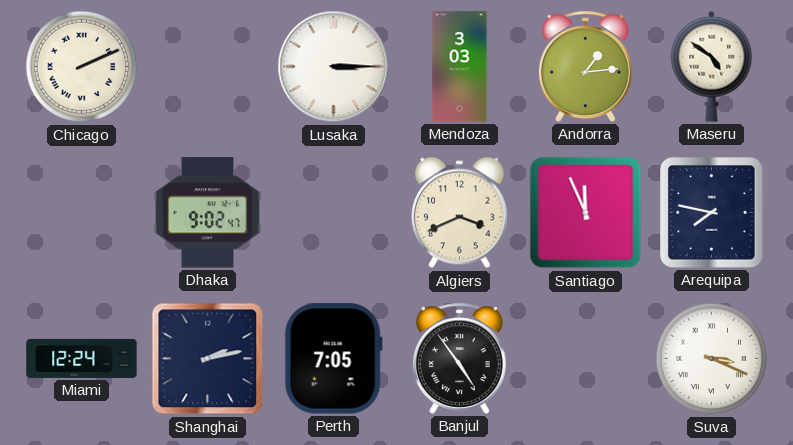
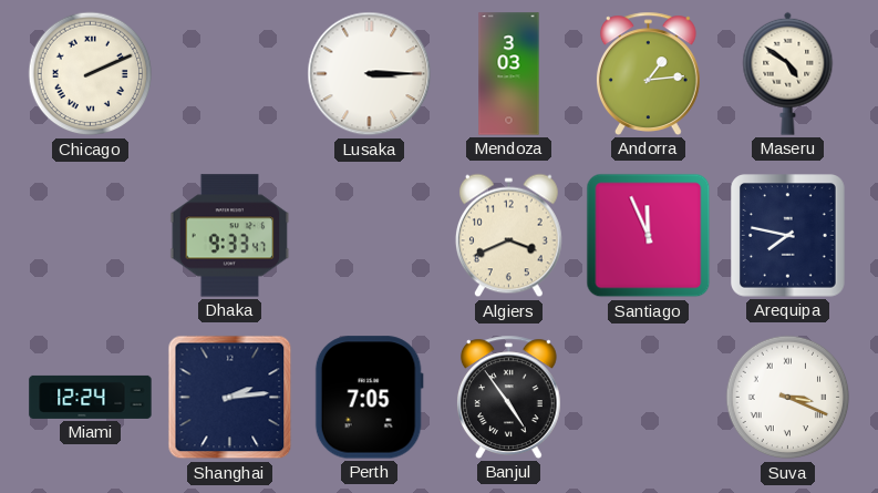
Dhaka: 9:02 -> 9:33 (230, 236)
Shanghai: 2:13 -> 2:14 (230, 398)
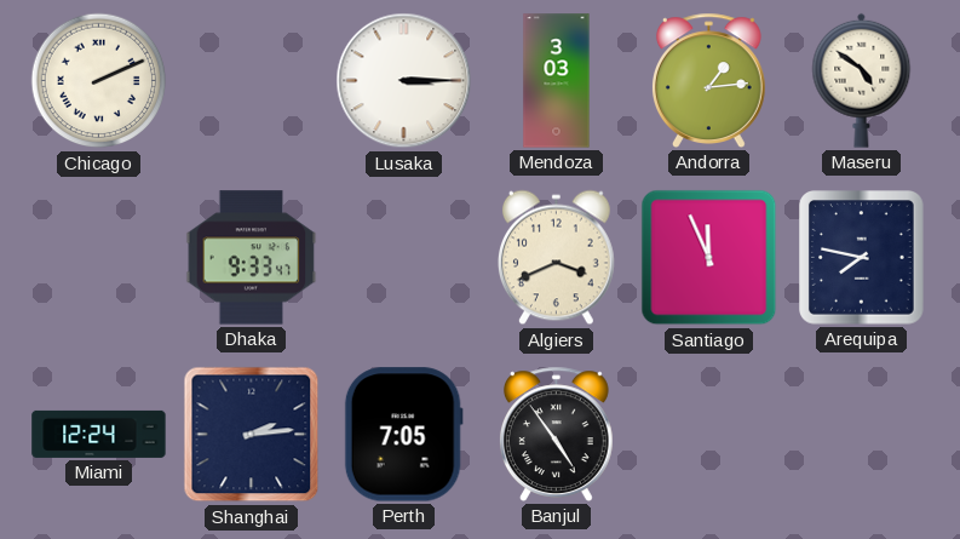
Suva: 3:19 -> none (788, 398)
